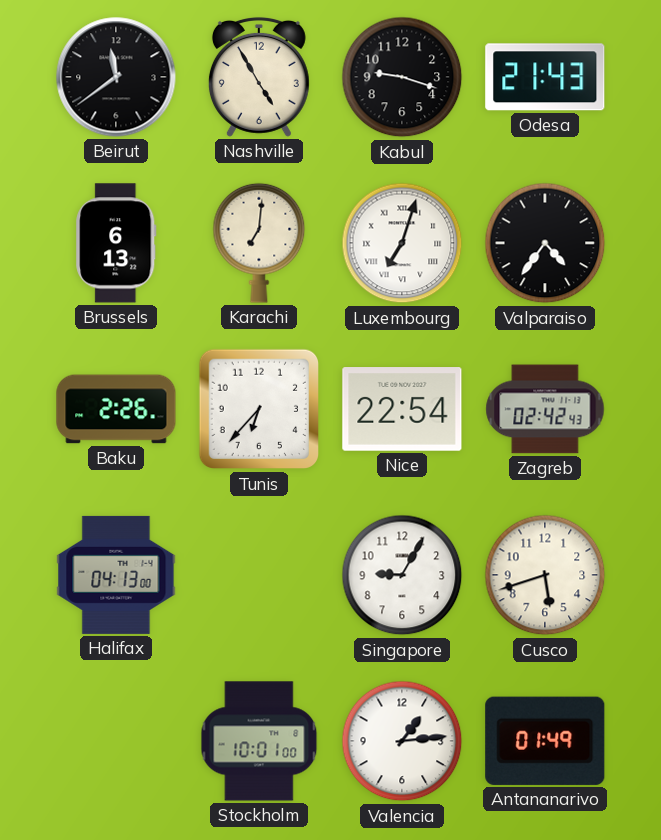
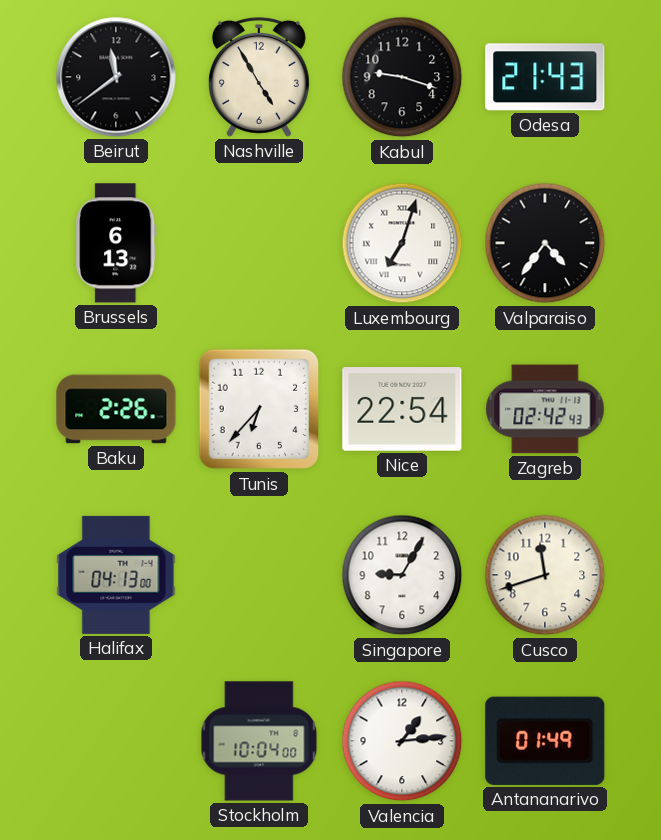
Karachi: 7:01 -> none (259, 243)
Cusco: 5:42 -> 11:42 (545, 575)
Stockholm: 10:01 -> 10:04 (259, 741)
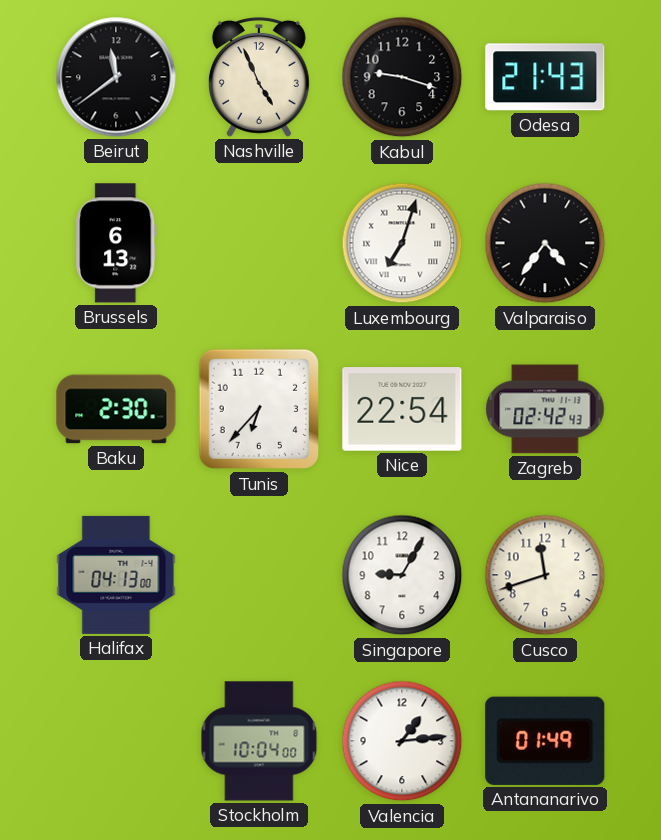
Nashville: 4:55 -> 4:56 (259, 77)
Baku: 2:26 -> 2:30 (116, 409)
